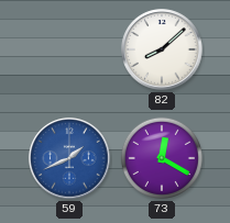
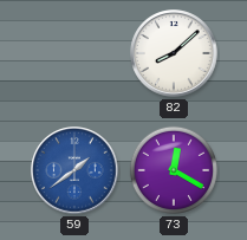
59: 1:41 -> 1:39 (74, 170)
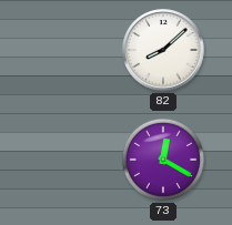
59: 1:39 -> none (74, 170)
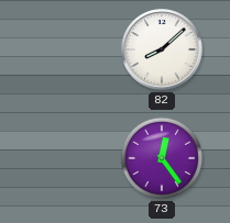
73: 12:20 -> 12:24 (162, 158)
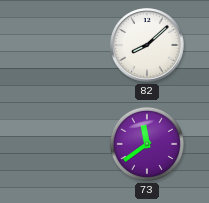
73: 12:24 -> 11:39 (147, 144)
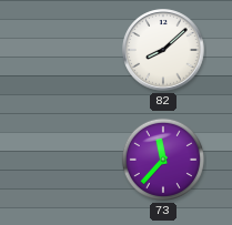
73: 11:39 -> 11:37 (163, 160)
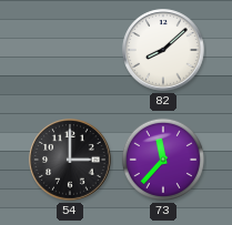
54: none -> 3:00 (70, 160)
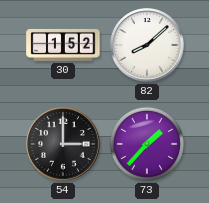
30: none -> 1:52 (63, 45)
73: 11:37 -> 1:37 (147, 144)
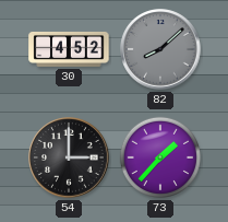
30: 1:52 -> 4:52 (69, 49)
82 dial: white -> grey (160, 49)
